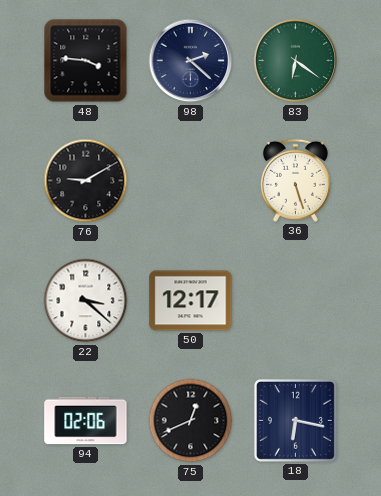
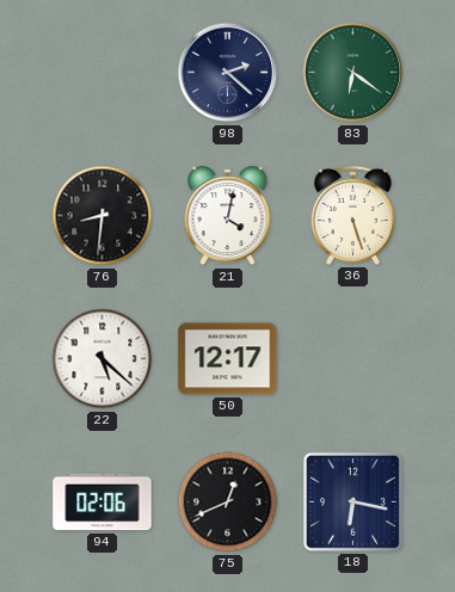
48: 3:46 -> none (86, 61)
76: 9:10 -> 8:31 (103, 216)
21: none -> 4:02 (228, 216)
22: 3:22 -> 5:22 (103, 359)
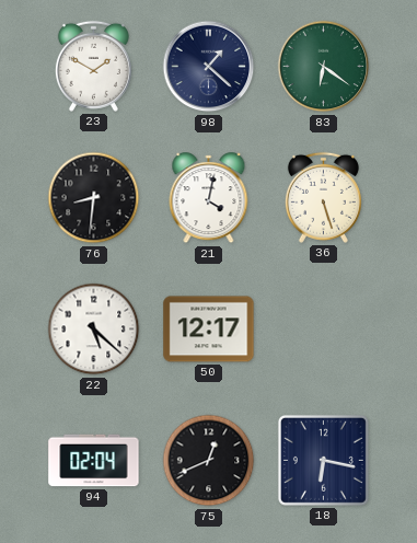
23: none -> 1:50 (93, 66)
98: 2:22 -> 1:22 (209, 67)
94: 02:06 -> 02:04 (94, 461)
